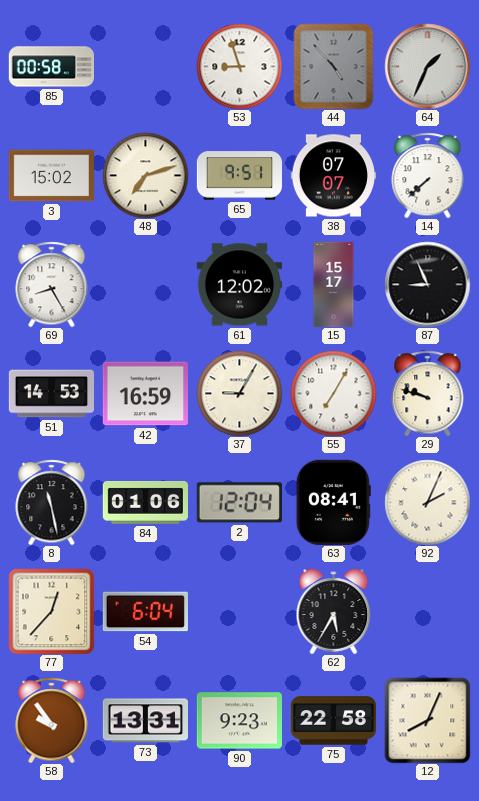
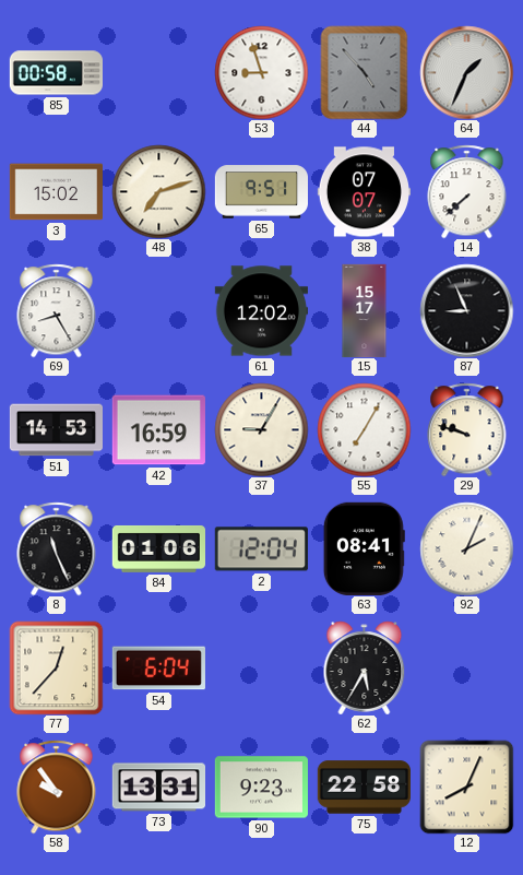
8: 11:28 -> 11:26 (57, 548)
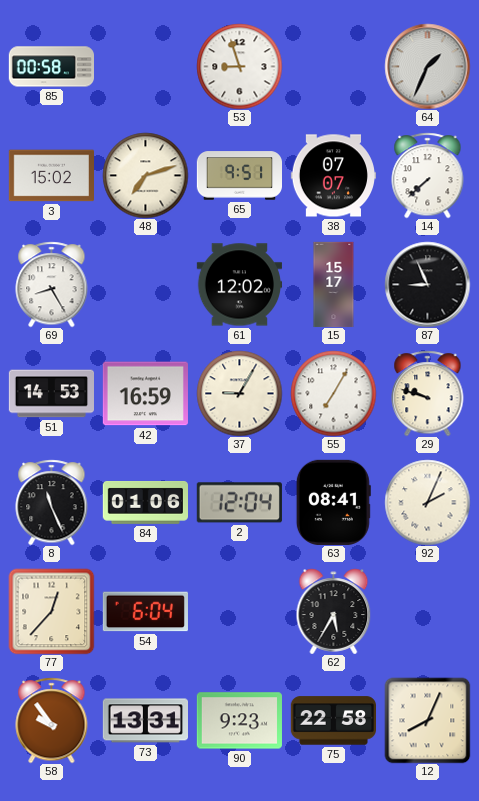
44: 4:53 -> none (365, 72)
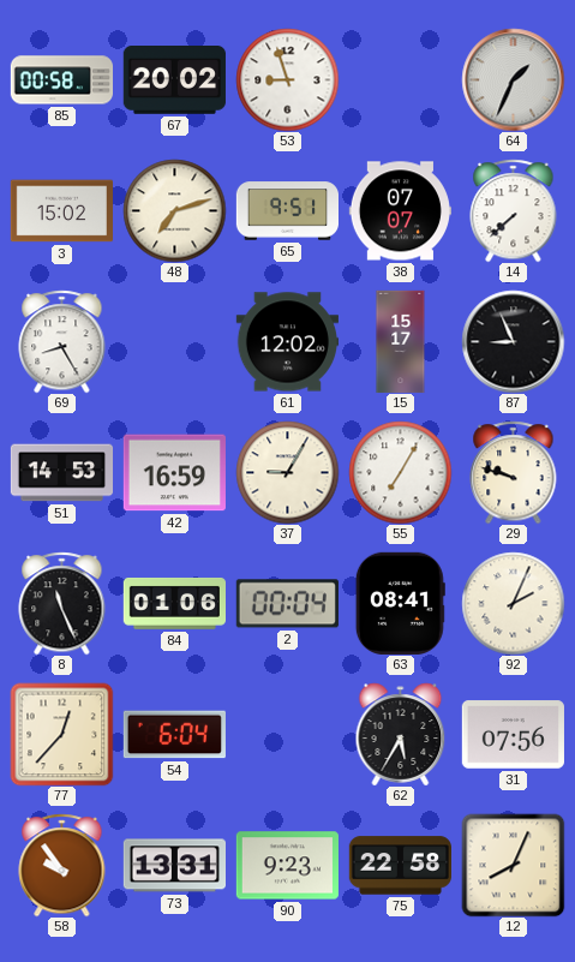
67: none -> 20:02 (174, 80)
2: 12:04 -> 00:04 (287, 604)
31: none -> 07:56 (513, 735)
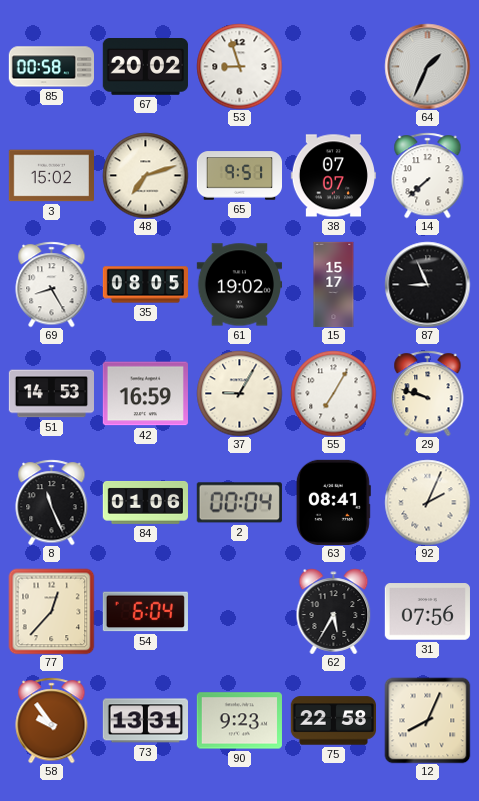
35: none -> 08:05 (145, 285)
61: 12:02 -> 19:02 (239, 285)
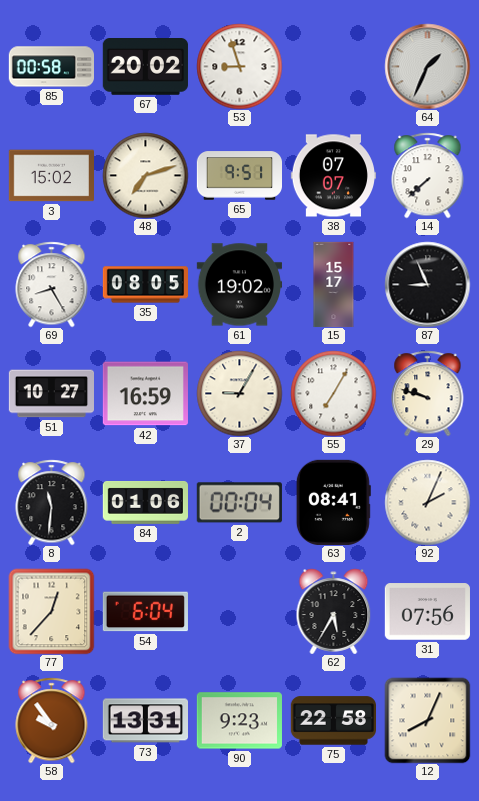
51: 14:53 -> 10:27 (51, 394)
8: 11:26 -> 11:31 (52, 502)
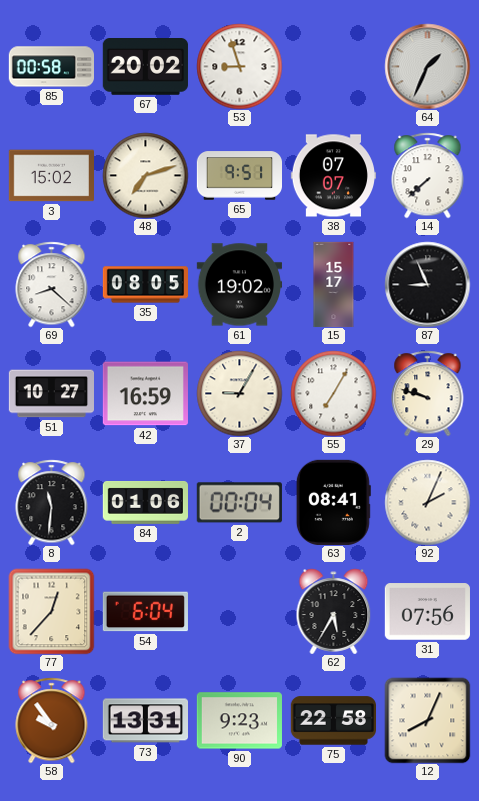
69: 8:25 -> 8:22 (52, 284)
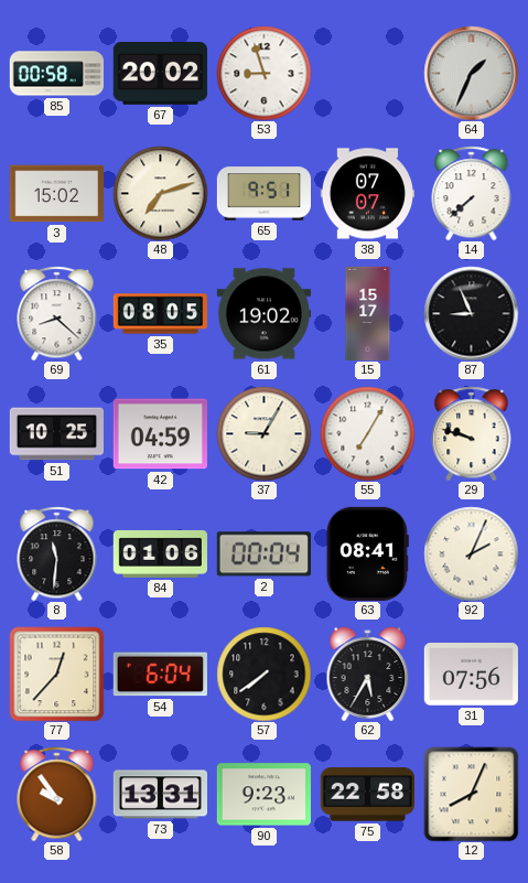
51: 10:27 -> 10:25 (56, 434)
42: 16:59 -> 04:59 (160, 434)
57: none -> 7:39 (263, 674)
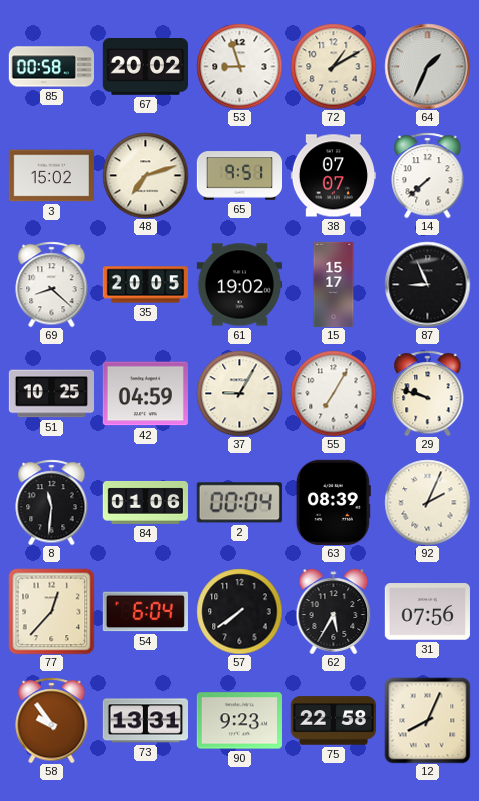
72: none -> 1:10 (333, 66)
35: 08:05 -> 20:05 (145, 285)
63: 08:41 -> 08:39 (333, 502)
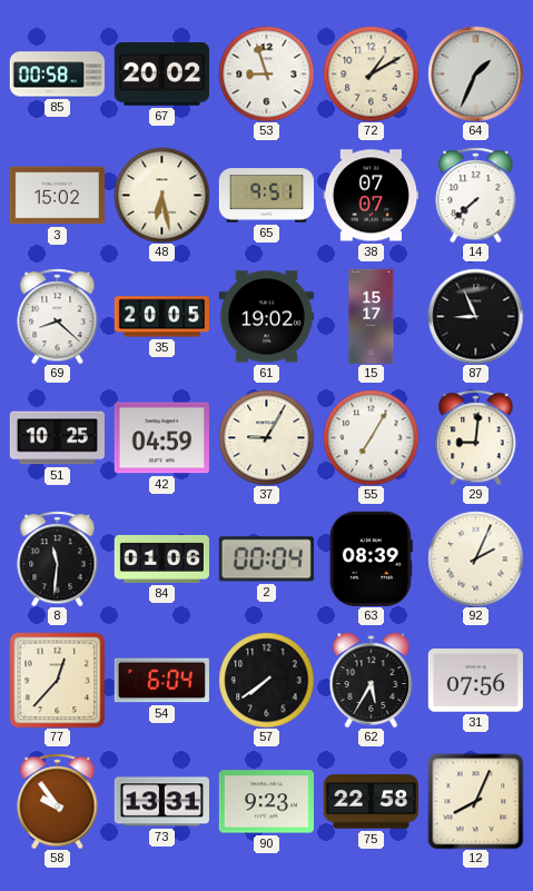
48: 7:12 -> 6:28 (161, 195)
29: 9:48 -> 9:01 (476, 437)
